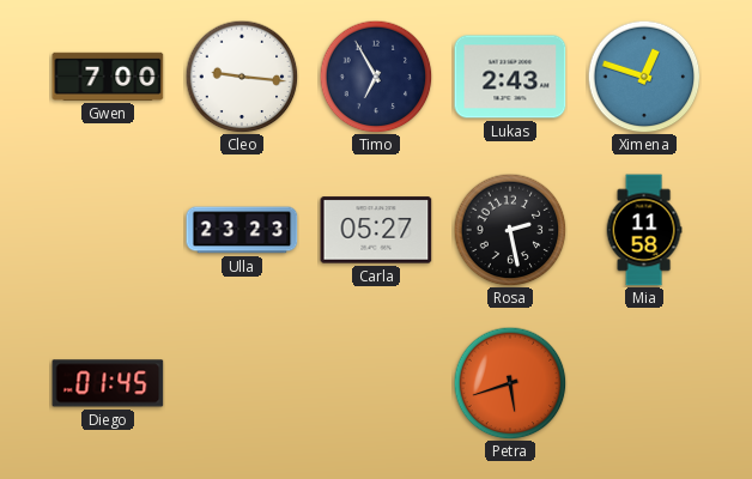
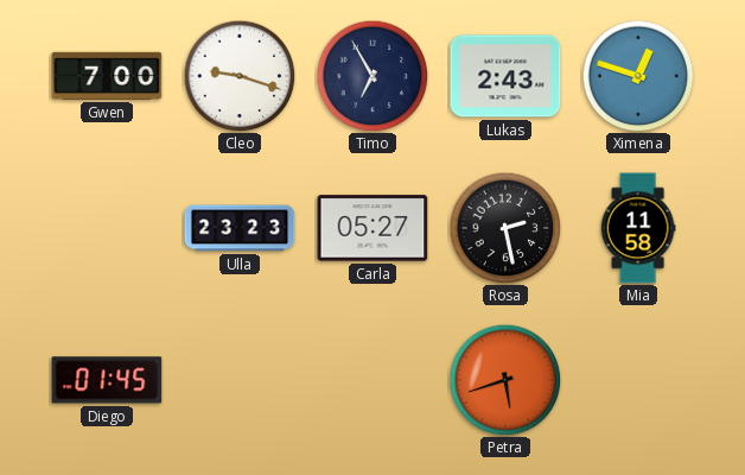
Cleo: 9:16 -> 9:18 (240, 76)
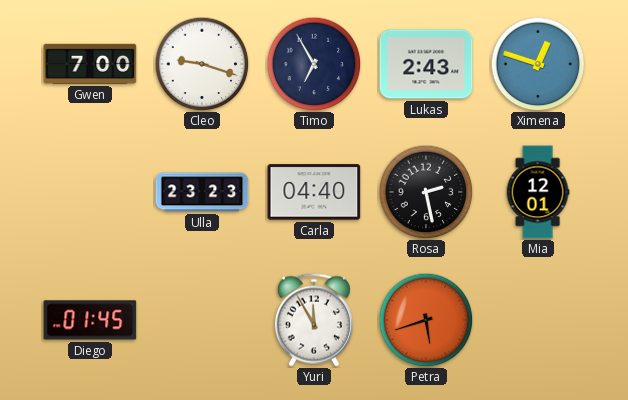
Carla: 05:27 -> 04:40 (314, 192)
Mia: 11:58 -> 12:01 (538, 192)
Yuri: none -> 11:55 (314, 320)
